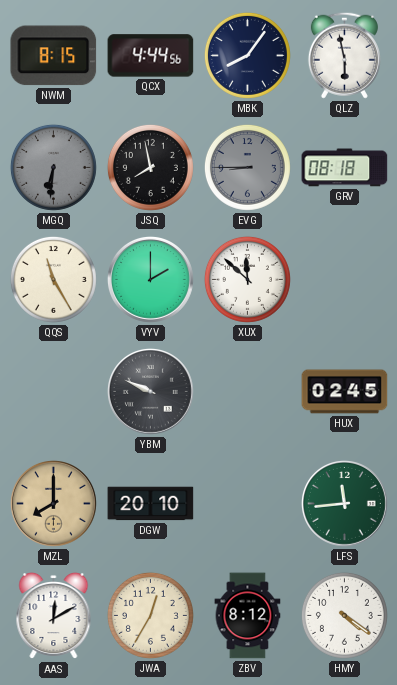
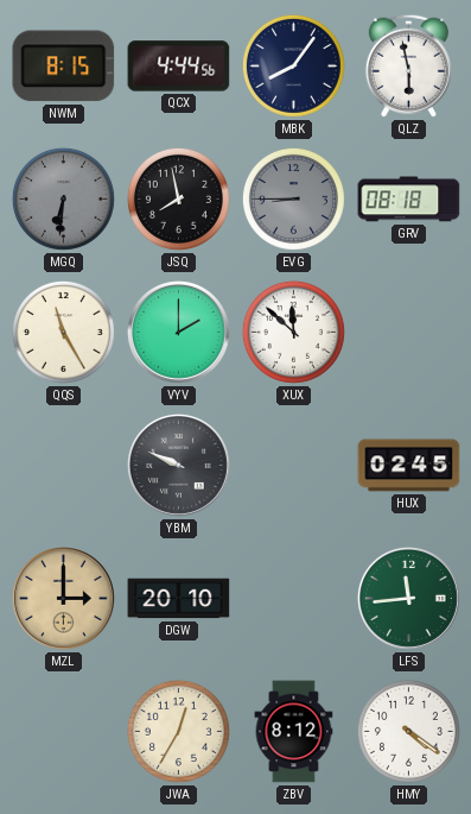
MZL: 8:00 -> 3:00 (63, 598)
AAS: 12:10 -> none (54, 616)
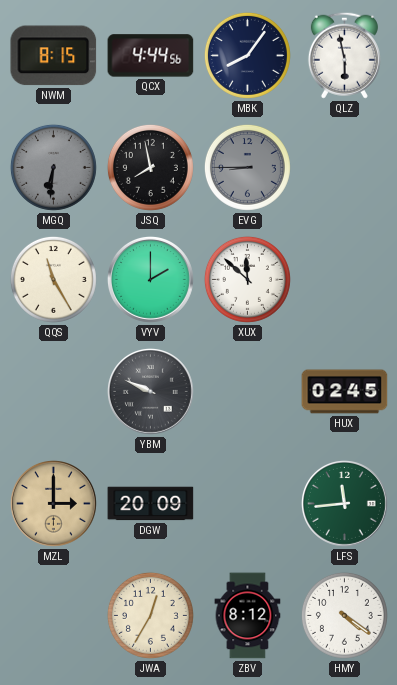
GRV: 08:18 -> none (409, 200)
DGW: 20:10 -> 20:09 (151, 504)
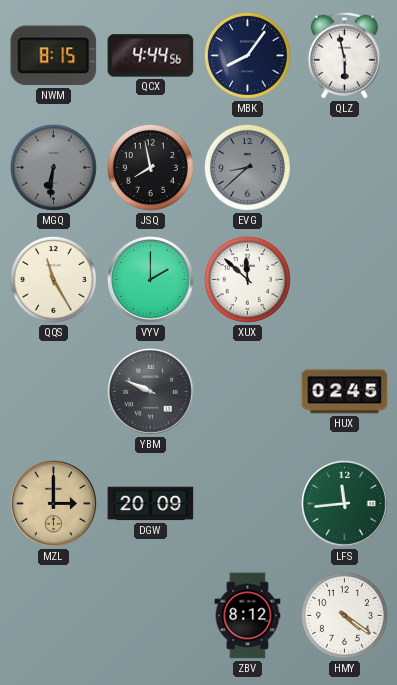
EVG: 8:45 -> 8:38 (247, 167)
JWA: 12:35 -> none (150, 615)
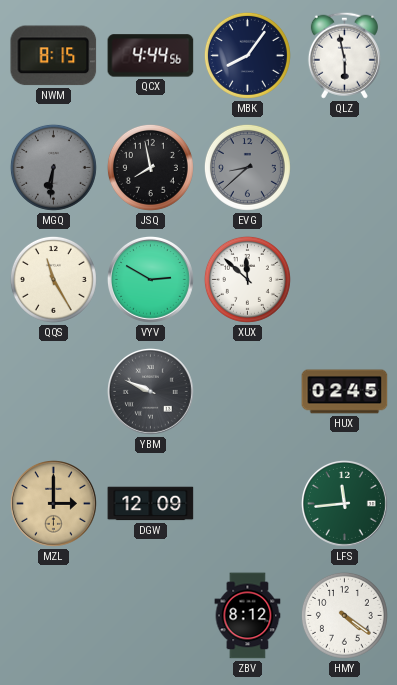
VYV: 2:00 -> 2:50 (150, 279)
DGW: 20:09 -> 12:09 (151, 504)
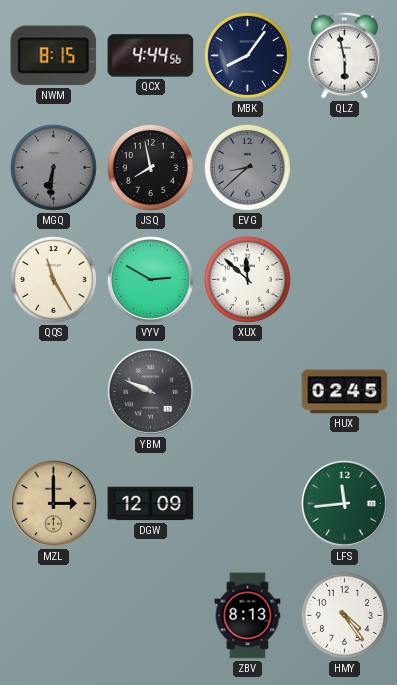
ZBV: 8:12 -> 8:13 (248, 616)
HMY: 4:21 -> 4:24 (344, 615)
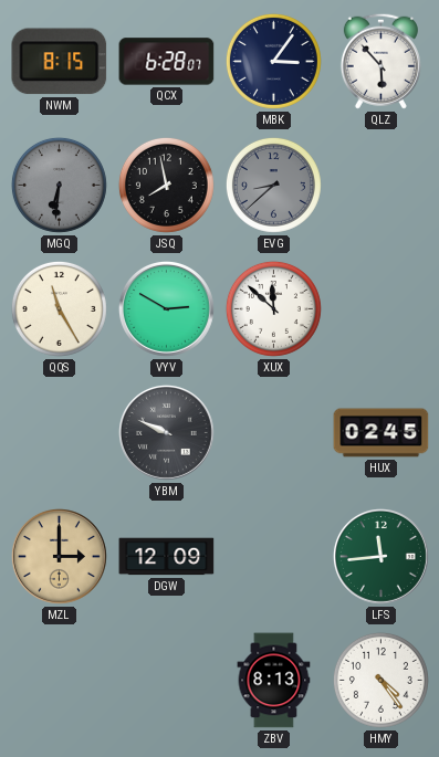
QCX: 4:44 -> 6:28 (167, 62)
MBK: 8:06 -> 3:06 (273, 61)
QLZ: 5:58 -> 5:53 (380, 61)
